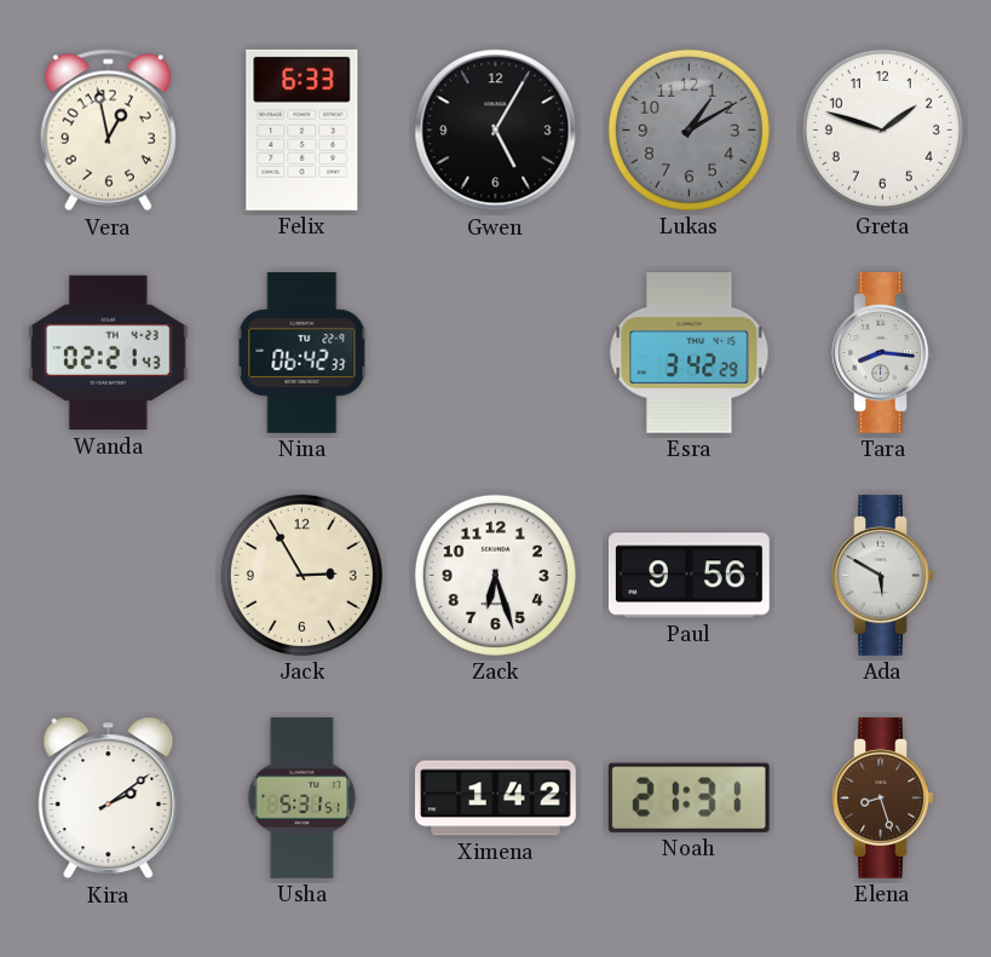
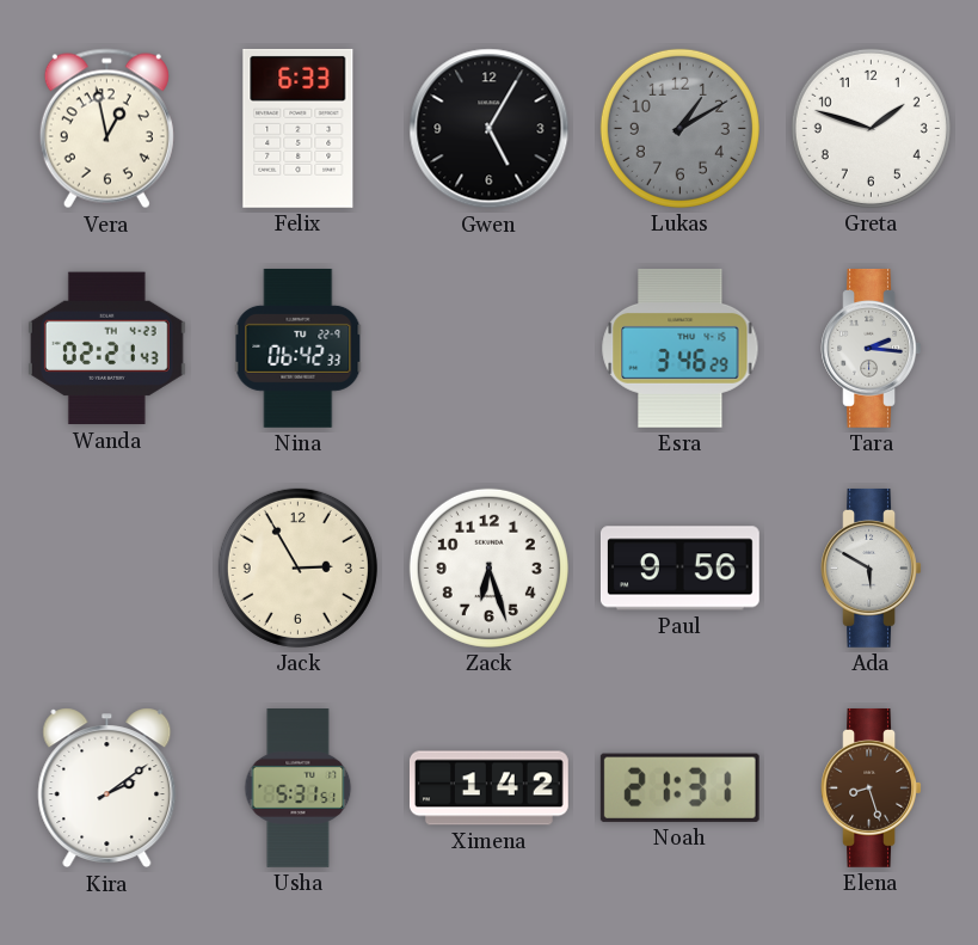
Esra: 3:42 -> 3:46 (681, 348)
Tara: 8:16 -> 2:16 (871, 348)
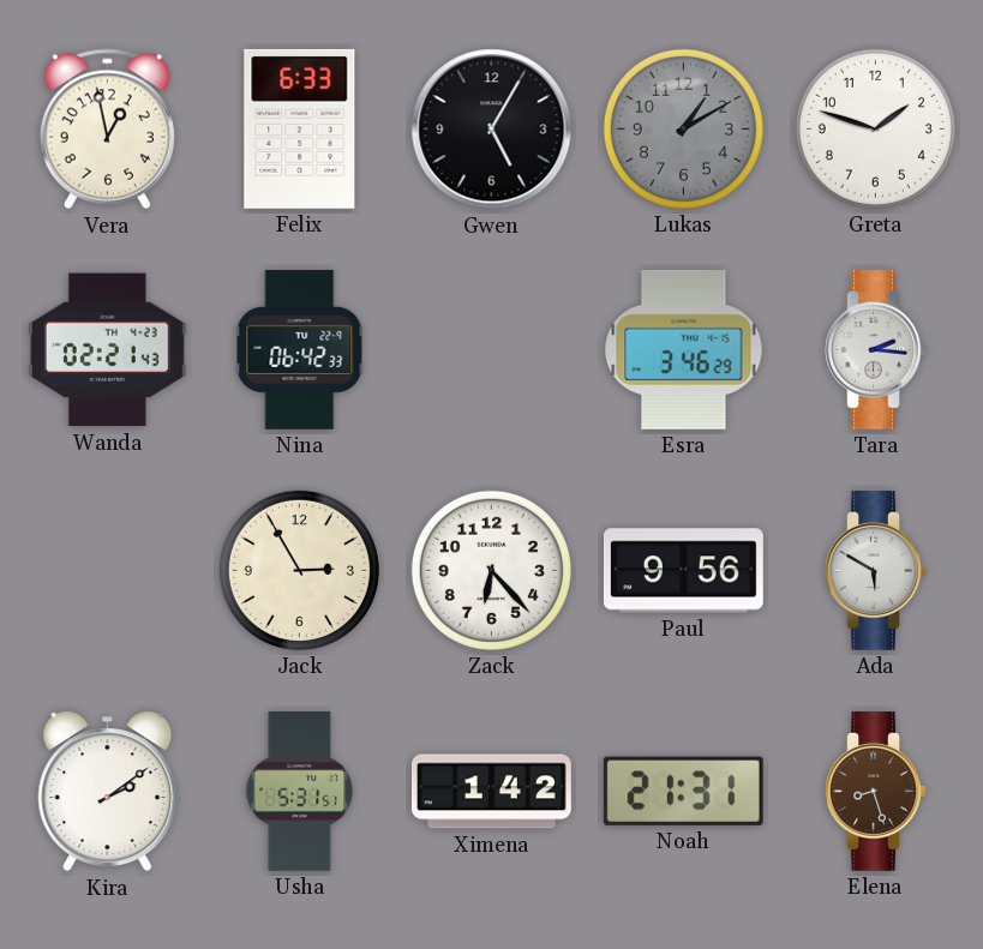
Zack: 6:27 -> 6:23 (491, 570)
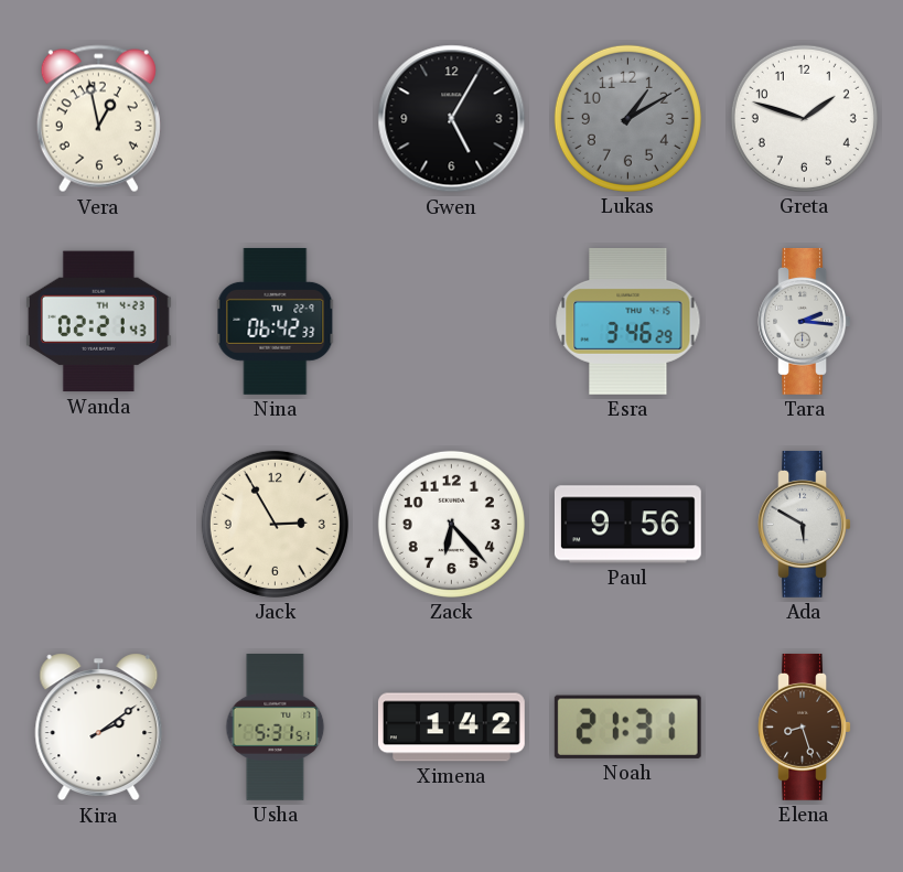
Felix: 6:33 -> none (300, 128)
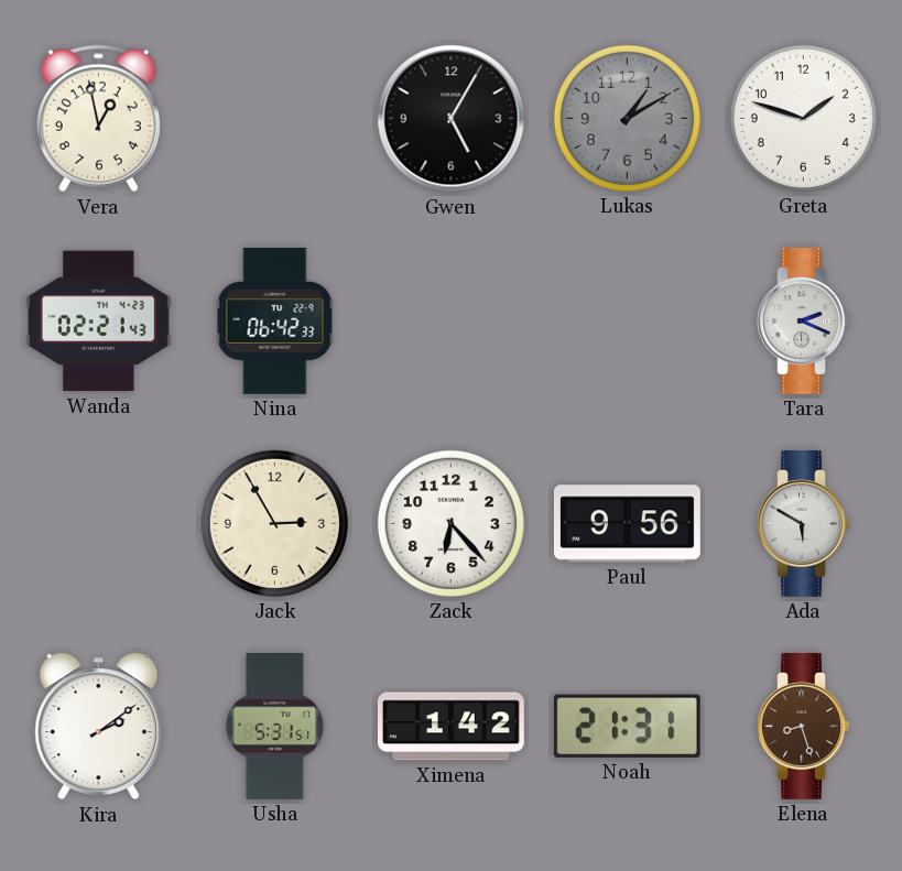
Esra: 3:46 -> none (628, 321)
Tara: 2:16 -> 2:19 (803, 320)
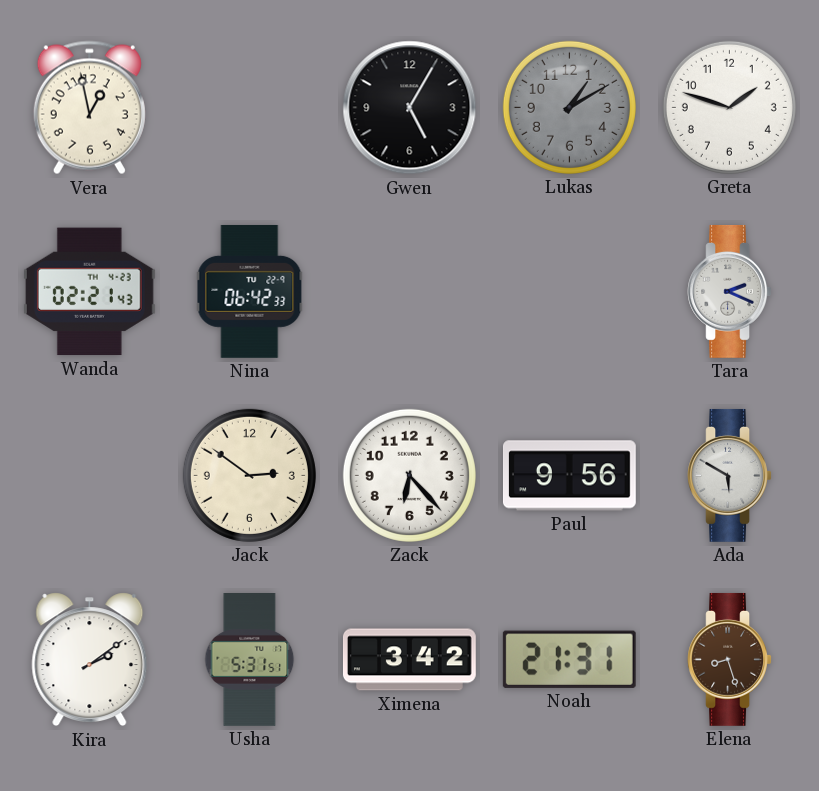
Jack: 2:55 -> 2:51 (249, 475)
Ximena: 1:42 -> 3:42 (409, 660)
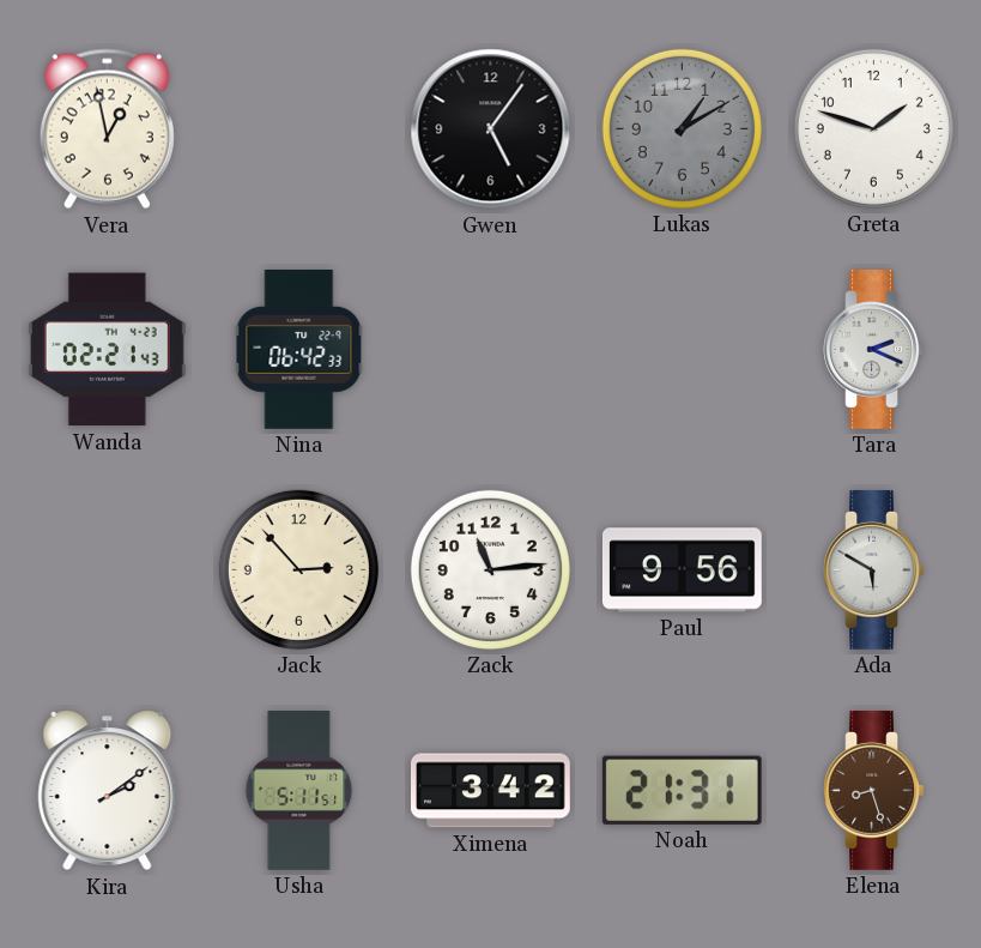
Gwen: 5:05 -> 5:06 (491, 129)
Jack: 2:51 -> 2:53 (298, 569)
Zack: 6:23 -> 11:14 (490, 569)
Usha: 5:31 -> 5:11 (299, 791)
